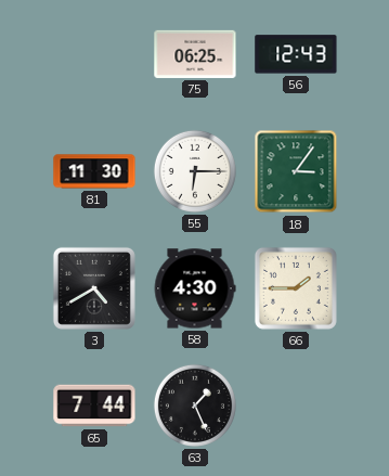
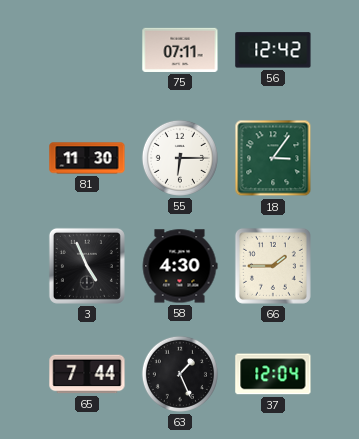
75: 06:25 -> 07:11 (180, 50)
56: 12:43 -> 12:42 (273, 50)
3: 4:40 -> 4:56 (87, 266)
37: none -> 12:04 (273, 374)
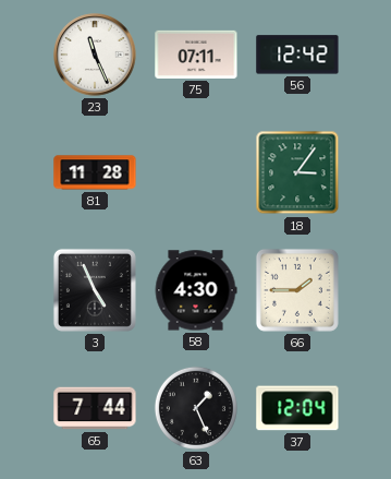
23: none -> 11:26 (95, 55)
81: 11:30 -> 11:28 (95, 172)
55: 6:15 -> none (180, 158)
